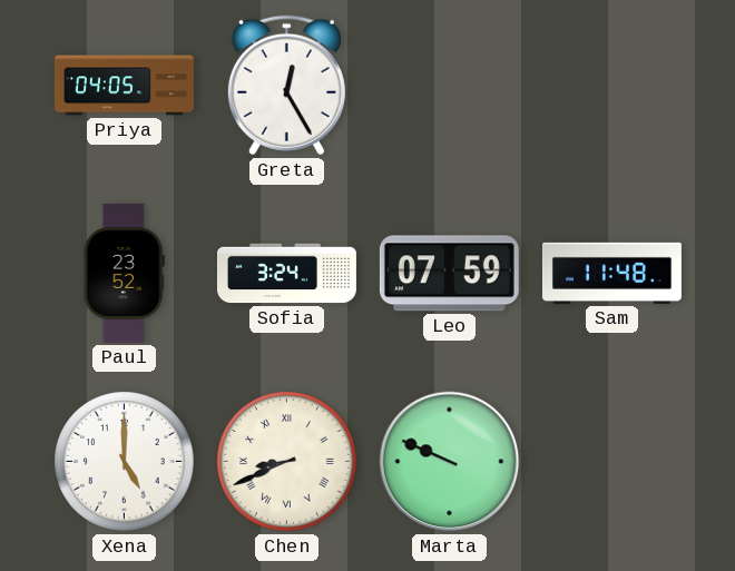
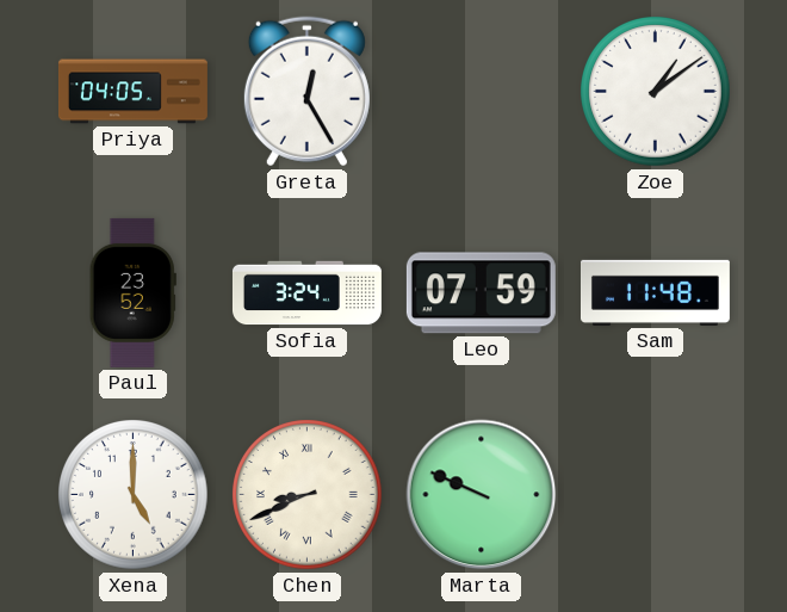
Zoe: none -> 1:09 (656, 92)
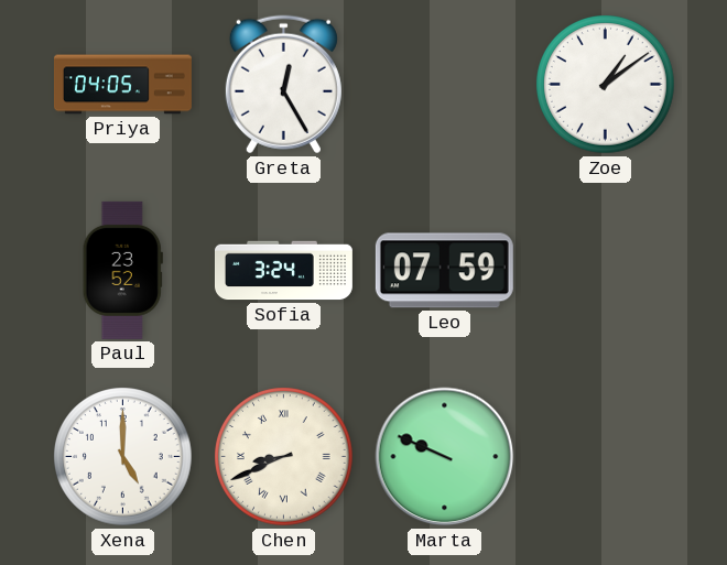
Sam: 11:48 -> none (655, 292)
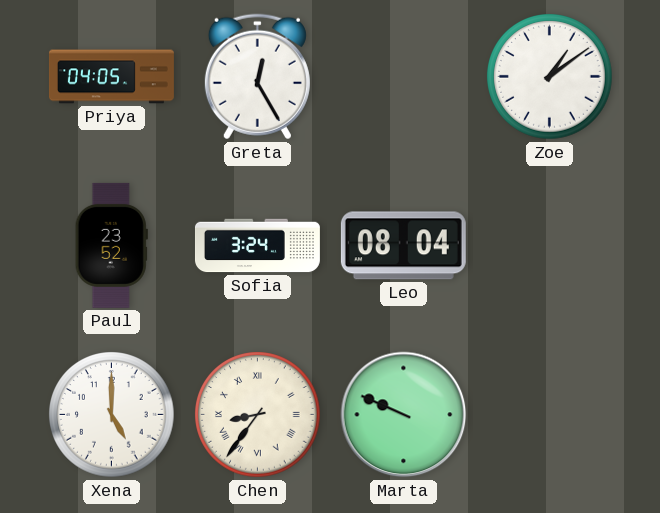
Leo: 07:59 -> 08:04 (403, 246)
Chen: 8:41 -> 8:36 (258, 415)
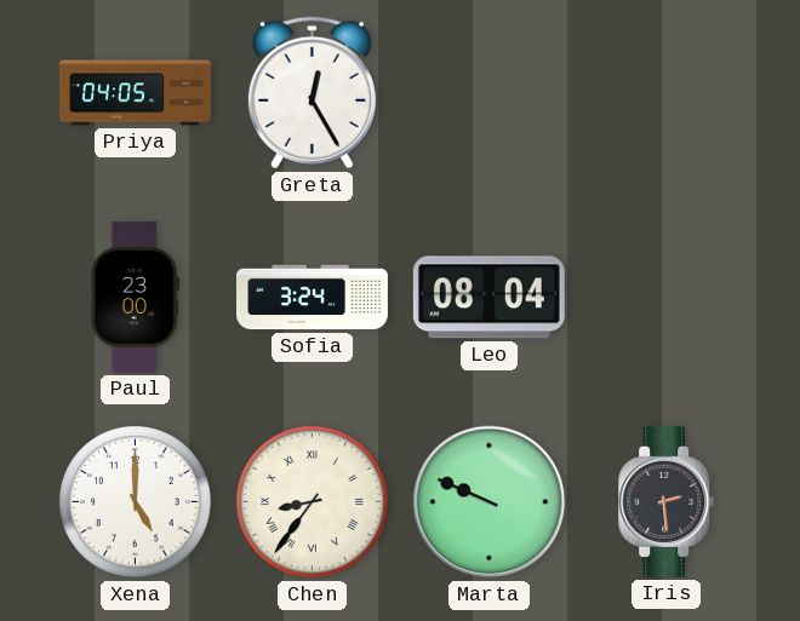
Zoe: 1:09 -> none (550, 77)
Paul: 23:52 -> 23:00 (135, 297)
Iris: none -> 2:29 (667, 501)
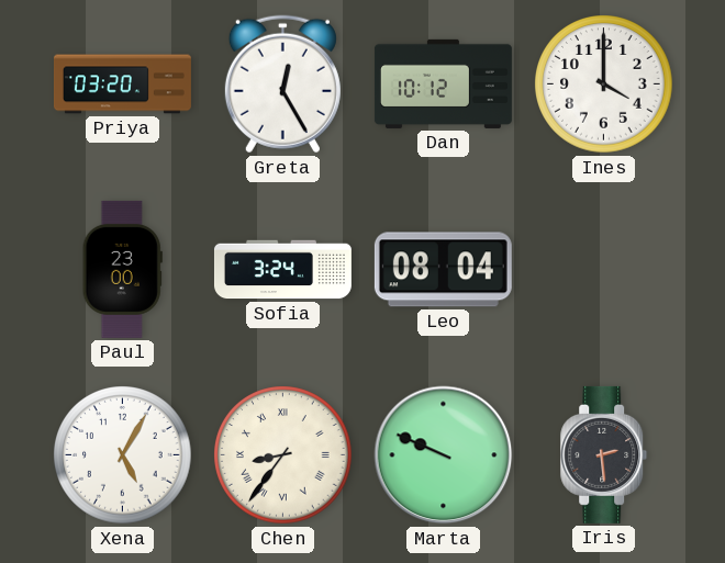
Priya: 04:05 -> 03:20 (122, 85)
Dan: none -> 10:12 (443, 83)
Ines: none -> 4:00 (604, 85)
Xena: 5:00 -> 5:05 (123, 455)
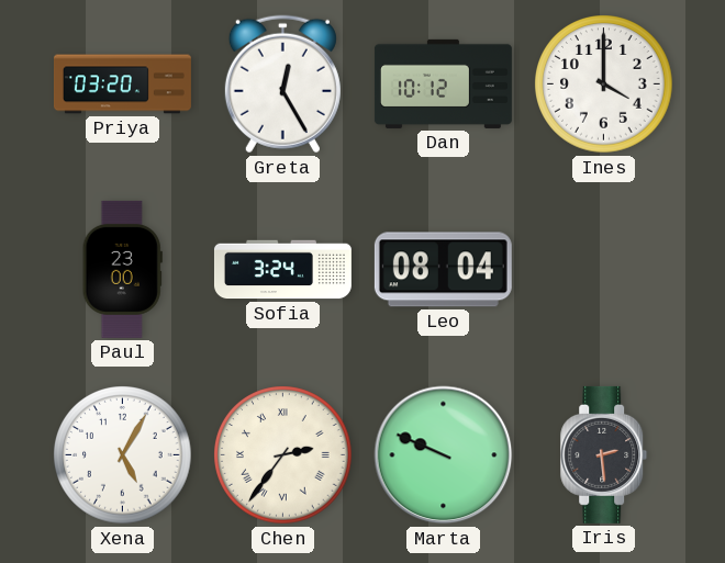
Chen: 8:36 -> 2:36 (283, 455)
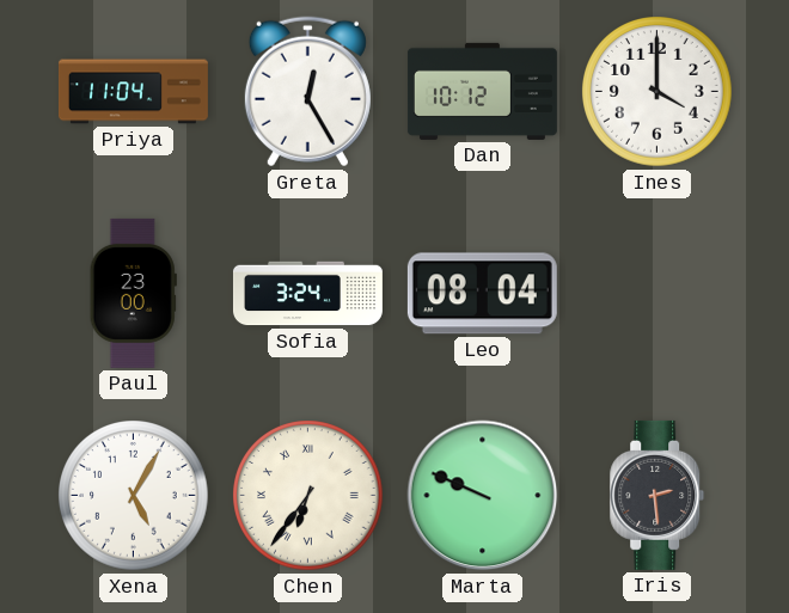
Priya: 03:20 -> 11:04 (133, 92)
Chen: 2:36 -> 6:36 (308, 496)
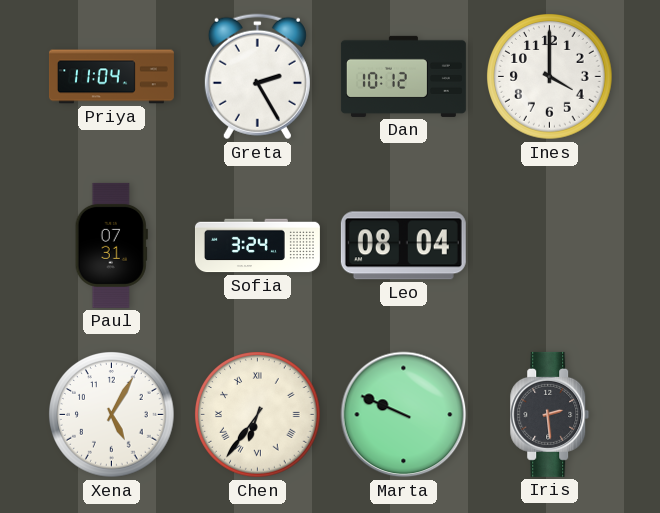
Greta: 12:25 -> 2:25 (257, 77)
Paul: 23:00 -> 07:31 (111, 245)
